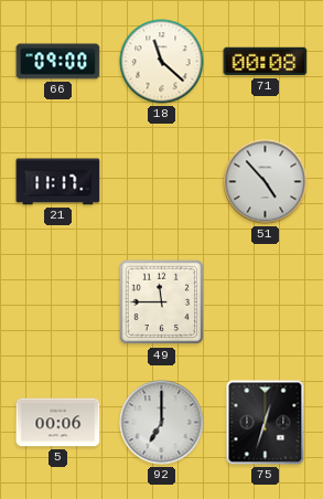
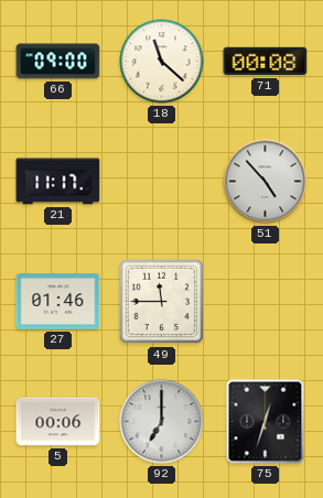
27: none -> 01:46 (58, 302)
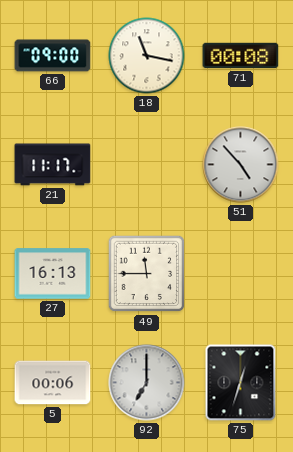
18: 11:22 -> 11:17 (147, 56)
27: 01:46 -> 16:13 (53, 274)
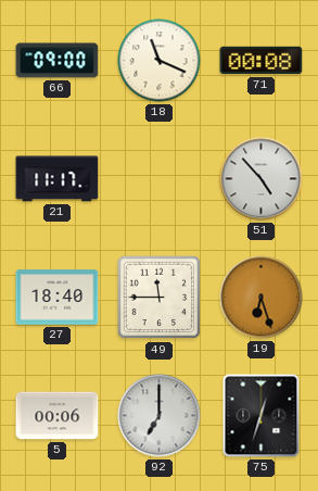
18: 11:17 -> 11:19 (160, 61)
27: 16:13 -> 18:40 (58, 298)
19: none -> 6:27 (262, 298)
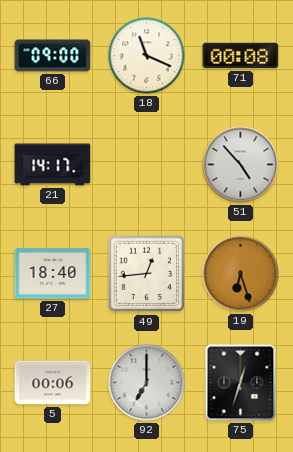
21: 11:17 -> 14:17 (53, 165)
49: 11:45 -> 12:44 (147, 274)
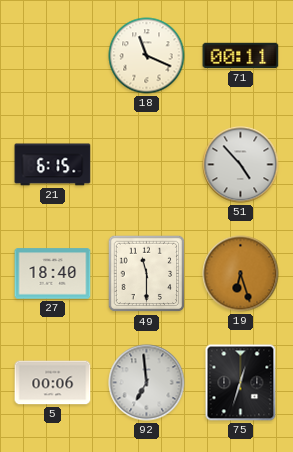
66: 09:00 -> none (53, 56)
71: 00:08 -> 00:11 (241, 56)
21: 14:17 -> 6:15 (53, 165)
49: 12:44 -> 11:30 (147, 274)
92: 7:00 -> 6:59 (147, 383)
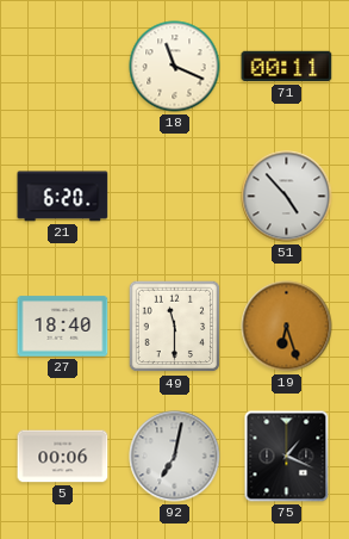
21: 6:15 -> 6:20 (63, 197)
92: 6:59 -> 7:02 (175, 457)
75: 12:33 -> 1:19 (287, 457)
